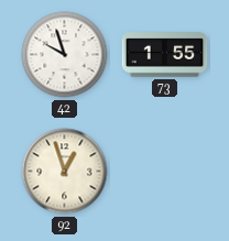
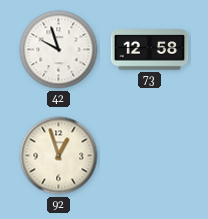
73: 1:55 -> 12:58 (150, 50)
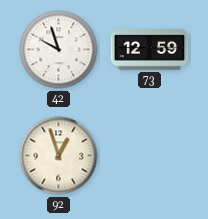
73: 12:58 -> 12:59 (150, 50)
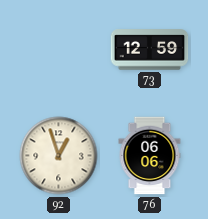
42: 9:57 -> none (59, 50)
76: none -> 06:06 (150, 156)
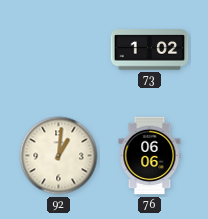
73: 12:59 -> 1:02 (150, 50)
92: 12:57 -> 1:01 (59, 156)
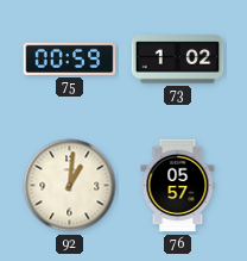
75: none -> 00:59 (70, 58)
76: 06:06 -> 05:57 (178, 186)
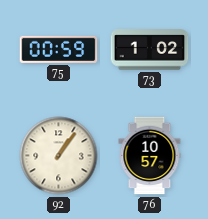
92: 1:01 -> 1:06 (59, 156)
76: 05:57 -> 10:57 (150, 156)
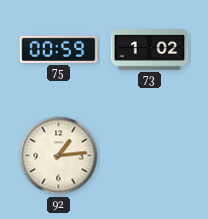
92: 1:06 -> 1:14 (59, 156)
76: 10:57 -> none (150, 156)
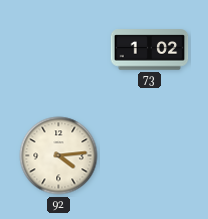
75: 00:59 -> none (59, 49)
92: 1:14 -> 4:14 (59, 156)
